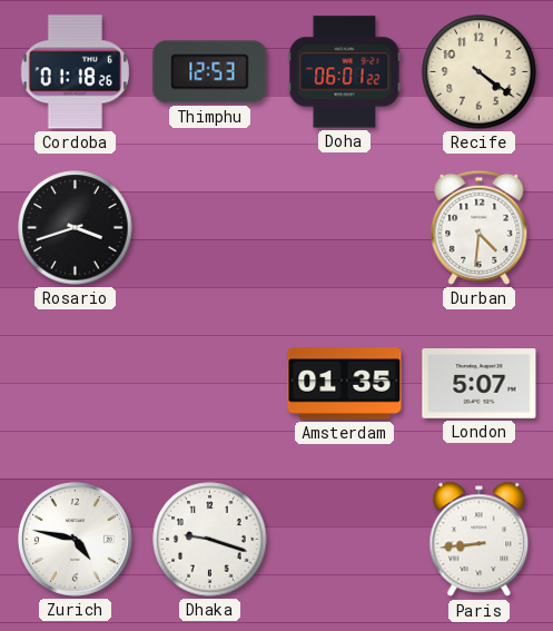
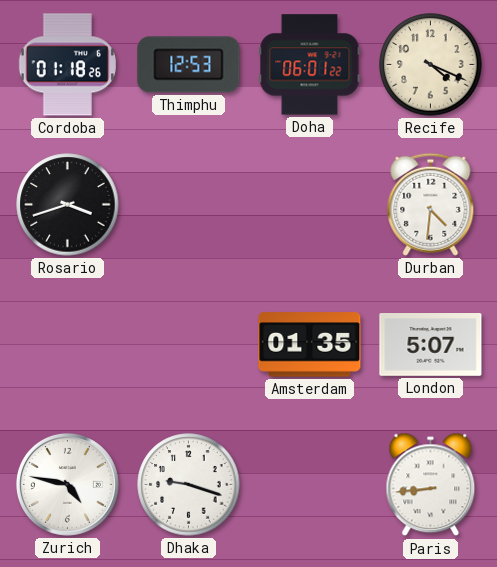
Recife: 4:21 -> 4:19 (431, 65)
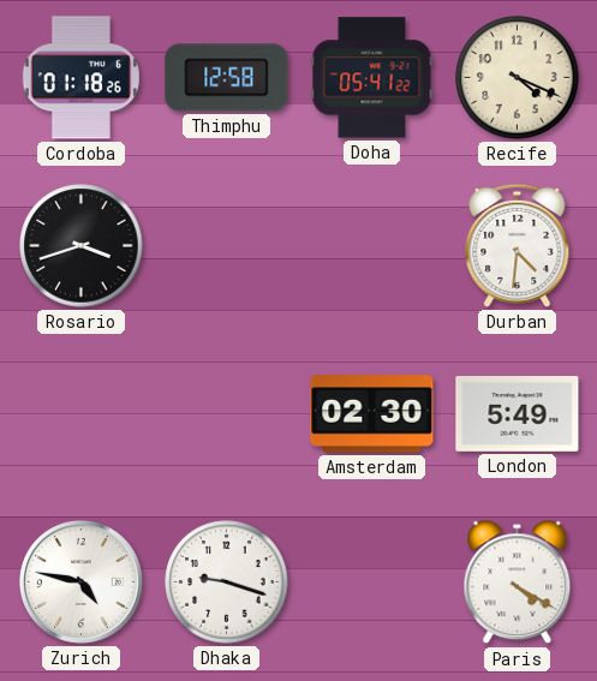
Thimphu: 12:53 -> 12:58 (227, 78)
Doha: 06:01 -> 05:41 (372, 78)
Amsterdam: 01:35 -> 02:30 (372, 414)
London: 5:07 -> 5:49 (518, 414)
Paris: 8:44 -> 4:20 (518, 583)
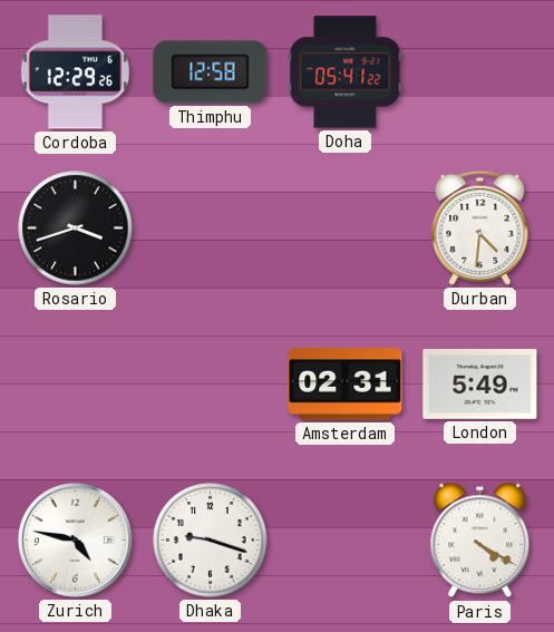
Cordoba: 01:18 -> 12:29 (75, 72)
Recife: 4:19 -> none (518, 78)
Amsterdam: 02:30 -> 02:31 (346, 385)
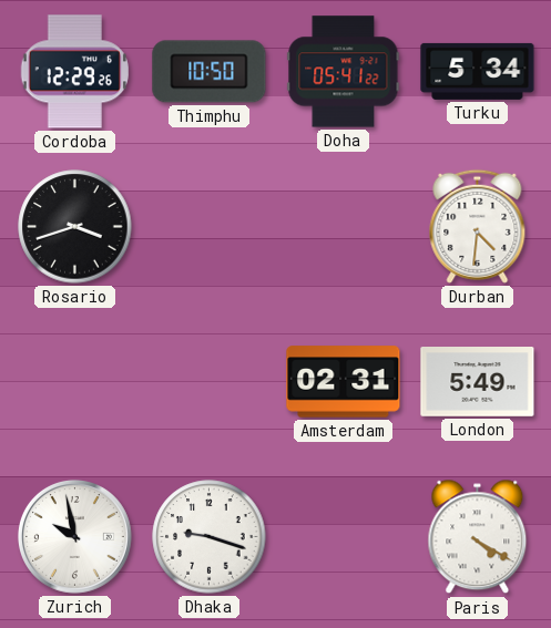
Thimphu: 12:58 -> 10:50 (210, 72)
Turku: none -> 5:34 (478, 71)
Zurich: 4:47 -> 9:58 (75, 537)
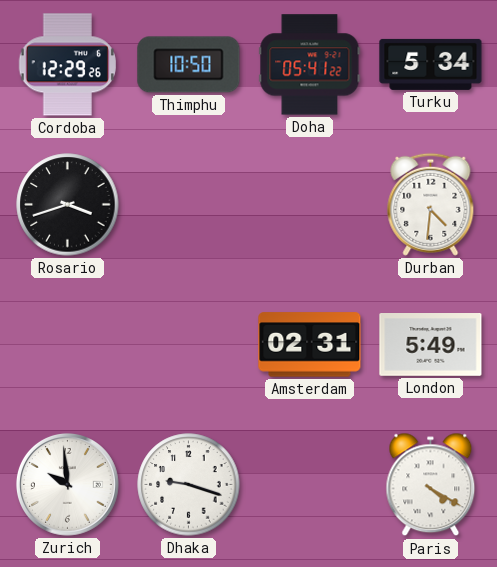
Zurich: 9:58 -> 9:59 (68, 485)
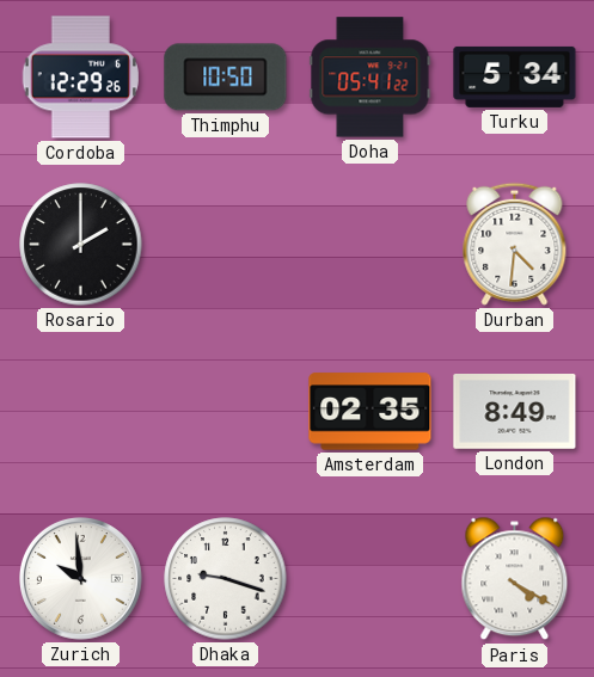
Rosario: 3:42 -> 2:00 (81, 245)
Amsterdam: 02:31 -> 02:35 (371, 412)
London: 5:49 -> 8:49 (515, 412)
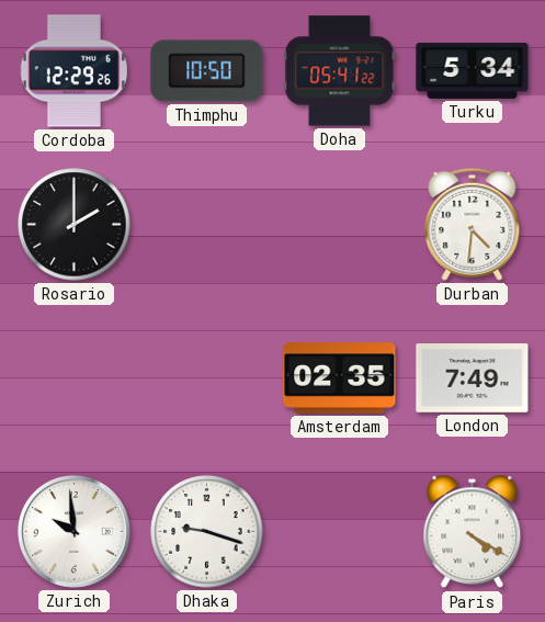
London: 8:49 -> 7:49 (473, 378)
